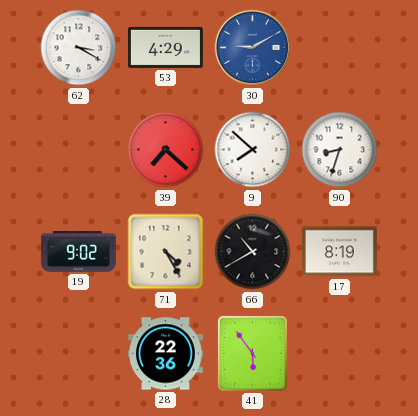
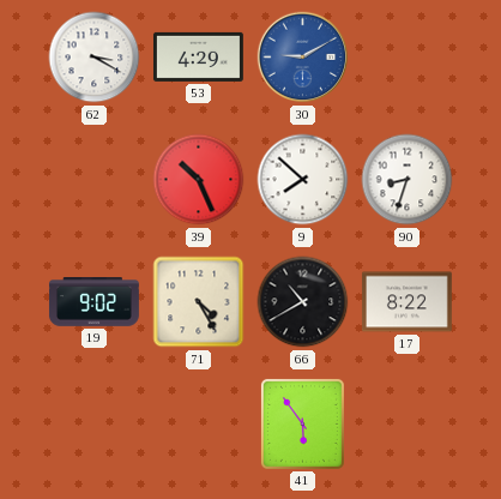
39: 7:22 -> 10:26 (199, 180)
17: 8:19 -> 8:22 (406, 302)
28: 22:36 -> none (165, 354)
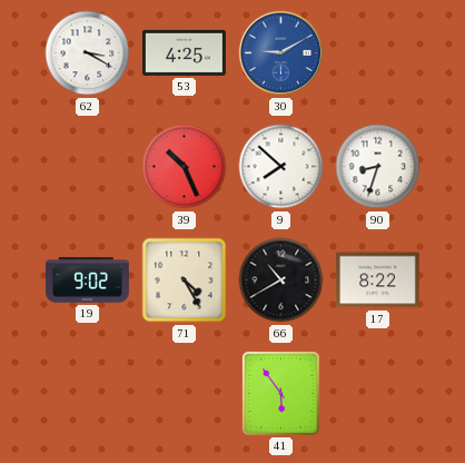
53: 4:29 -> 4:25 (184, 52)
